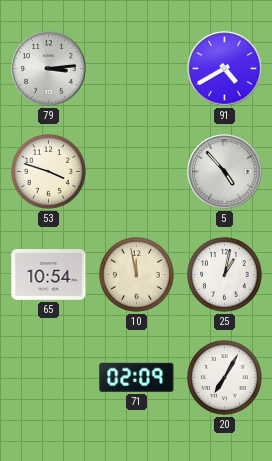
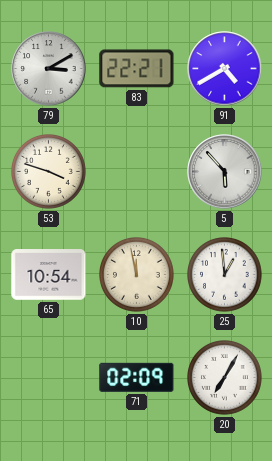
79: 3:14 -> 3:10 (49, 69)
83: none -> 22:21 (137, 69)
5: 4:53 -> 5:53 (225, 172)
25: 1:02 -> 12:59 (225, 275)
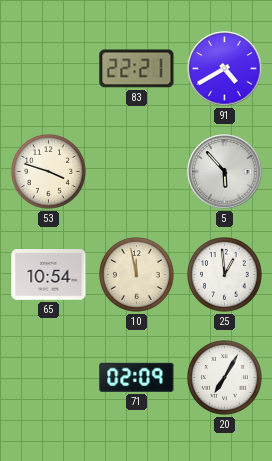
79: 3:10 -> none (49, 69)
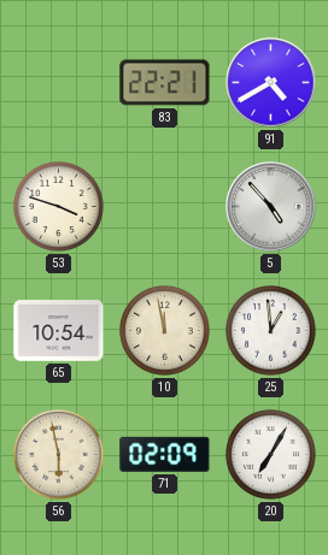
5: 5:53 -> 4:53 (271, 207)
56: none -> 5:58 (59, 455)
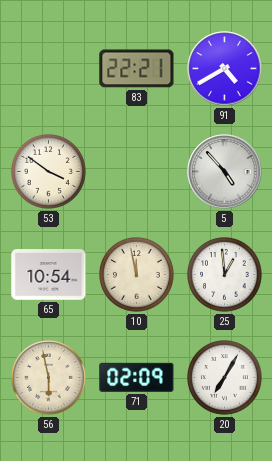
53: 3:48 -> 3:51 (49, 172)
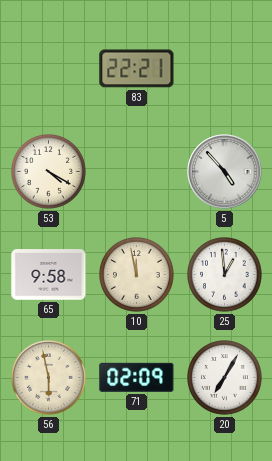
91: 4:40 -> none (225, 69)
53: 3:51 -> 4:20 (49, 172)
65: 10:54 -> 9:58 (49, 275)
